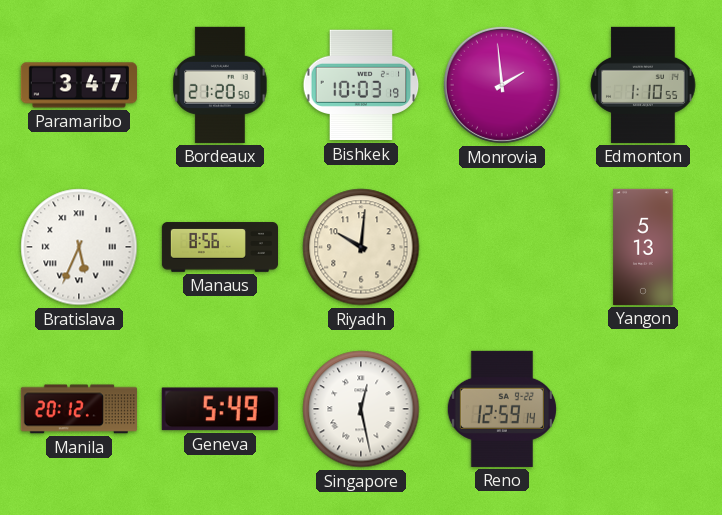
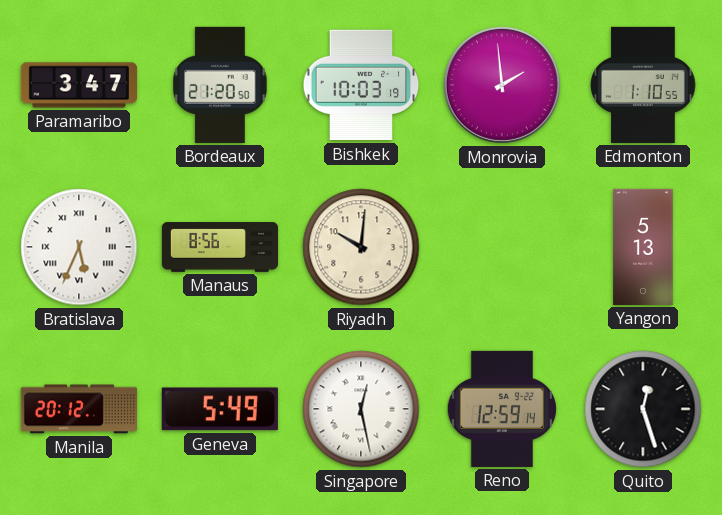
Quito: none -> 12:27 (643, 409)
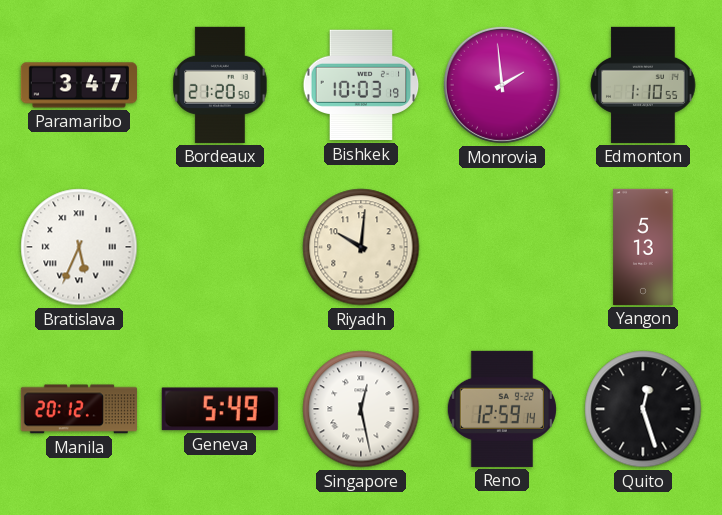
Manaus: 8:56 -> none (219, 247)
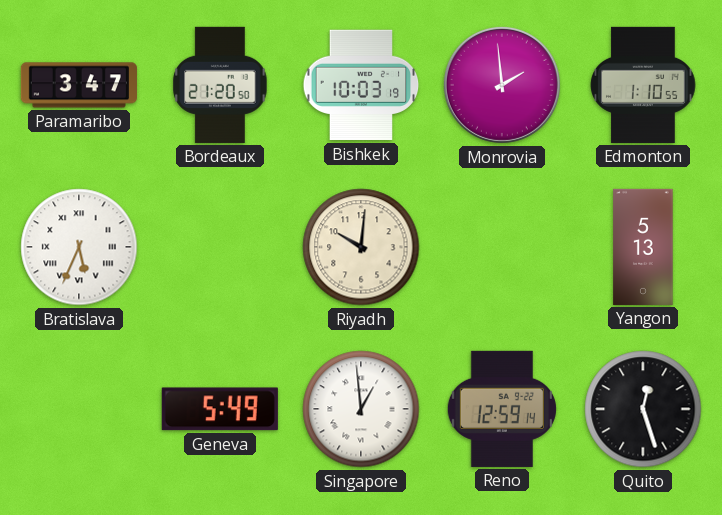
Manila: 20:12 -> none (79, 409)
Singapore: 12:28 -> 12:59 (361, 409)
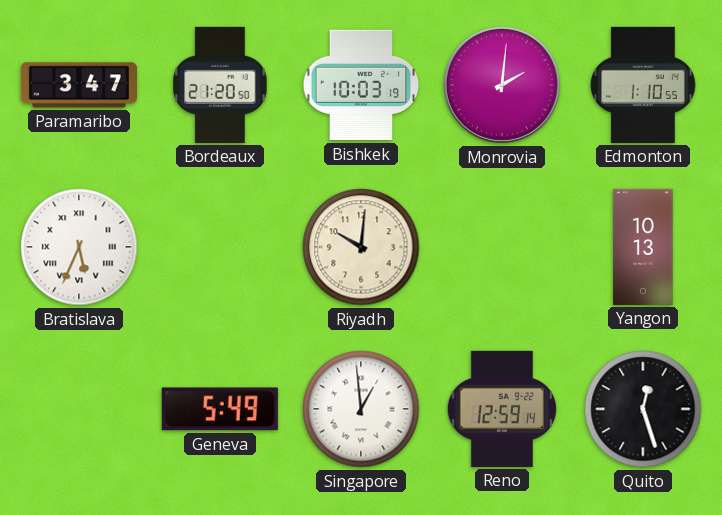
Monrovia: 1:59 -> 2:01 (502, 85)
Yangon: 5:13 -> 10:13 (643, 247)
